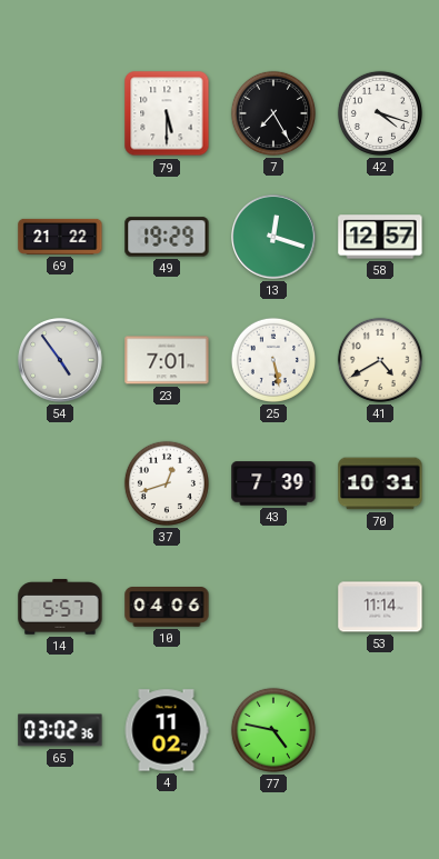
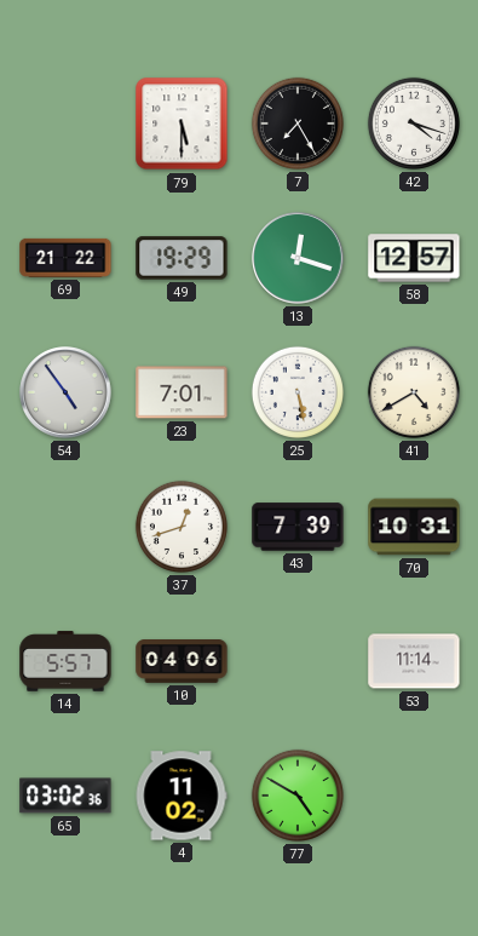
77: 4:47 -> 4:50 (298, 796)
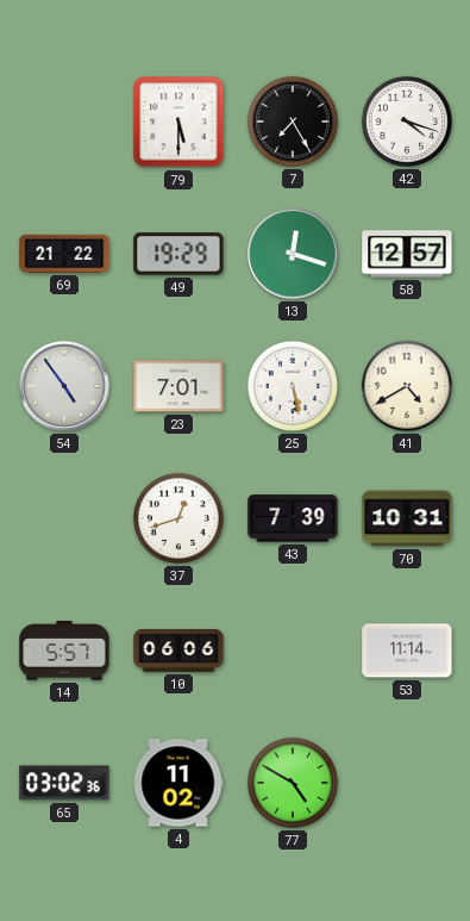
10: 04:06 -> 06:06 (178, 652)
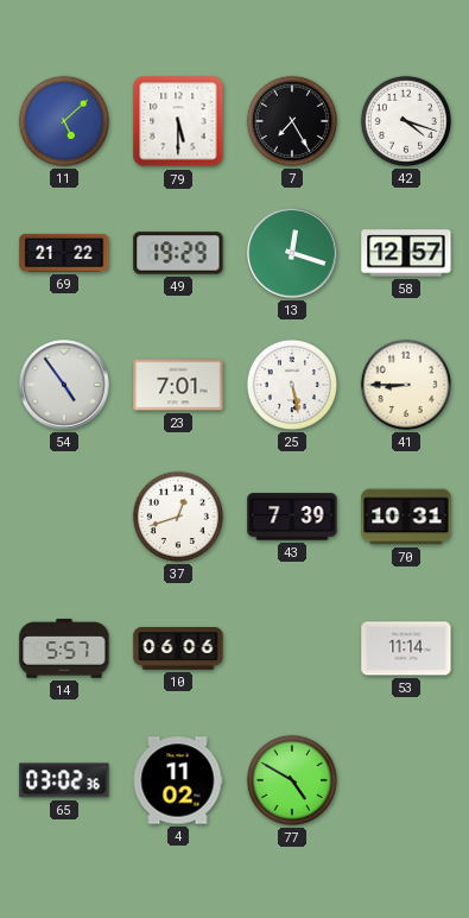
11: none -> 5:08 (64, 121)
41: 4:40 -> 8:45 (406, 385)
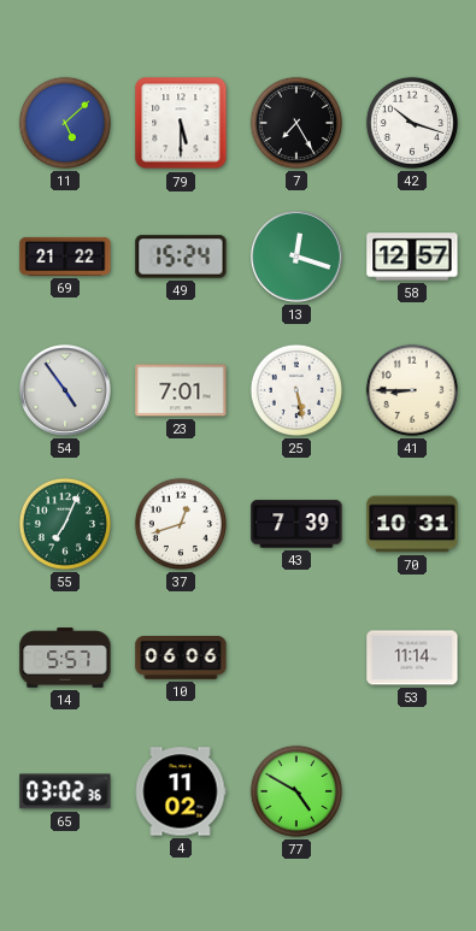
42: 4:18 -> 10:18 (412, 123)
49: 19:29 -> 15:24 (181, 257)
55: none -> 7:04 (65, 524)
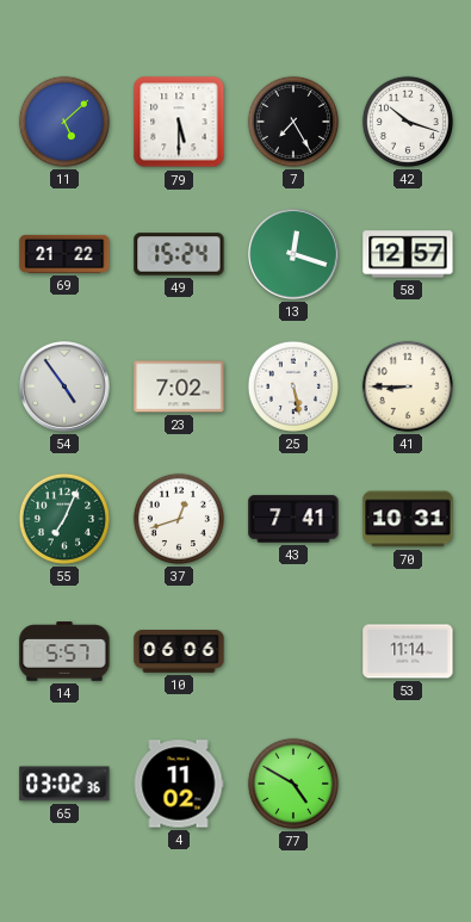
23: 7:01 -> 7:02 (179, 386)
43: 7:39 -> 7:41 (293, 519)
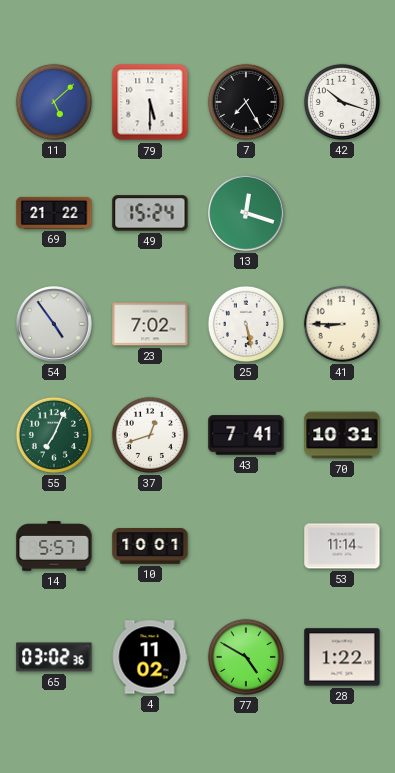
58: 12:57 -> none (408, 254)
10: 06:06 -> 10:01 (150, 547)
28: none -> 1:22 (342, 657)
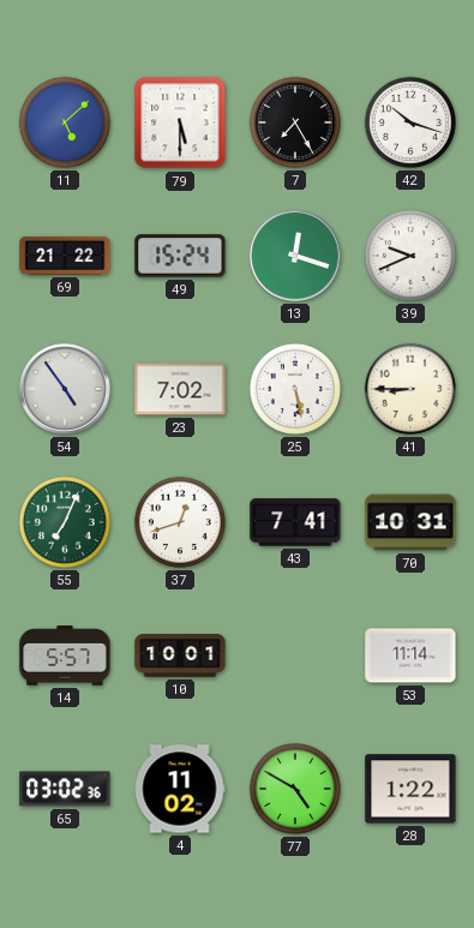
39: none -> 9:41 (410, 256)
